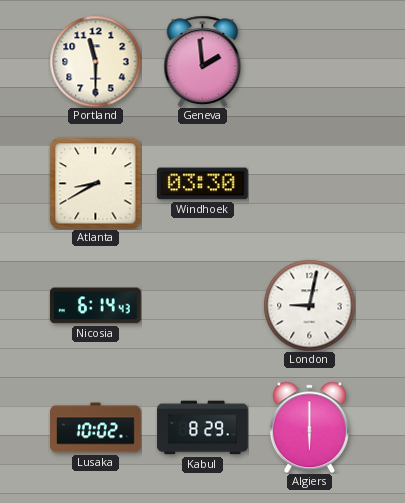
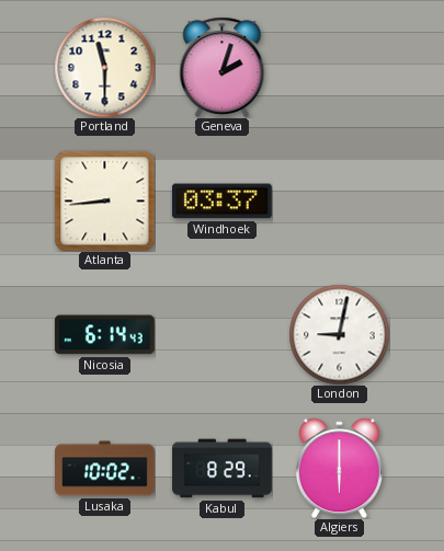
Geneva: 1:59 -> 2:03 (223, 67)
Atlanta: 8:40 -> 8:44 (104, 200)
Windhoek: 03:30 -> 03:37 (221, 202)
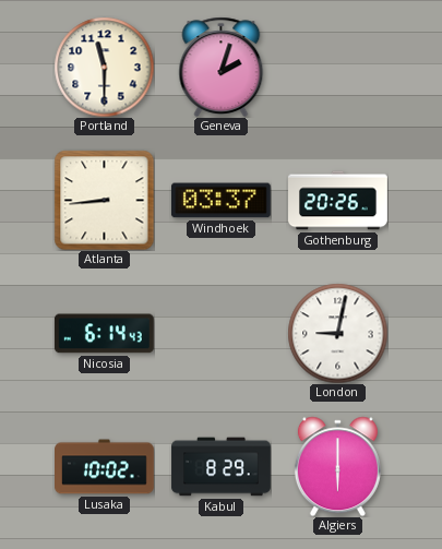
Gothenburg: none -> 20:26 (338, 201)
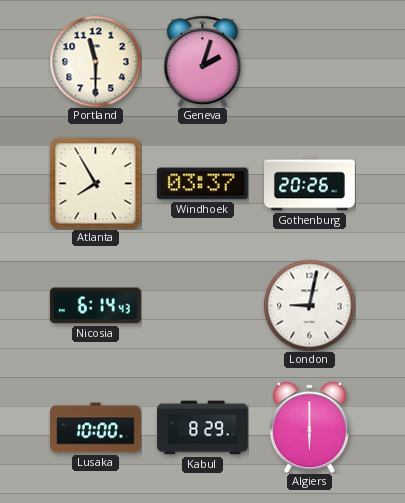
Atlanta: 8:44 -> 7:55 (95, 183)
Lusaka: 10:02 -> 10:00 (96, 428)
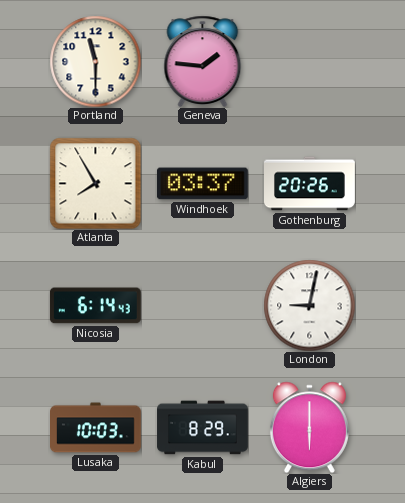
Geneva: 2:03 -> 1:46 (203, 61)
Lusaka: 10:00 -> 10:03 (96, 428)
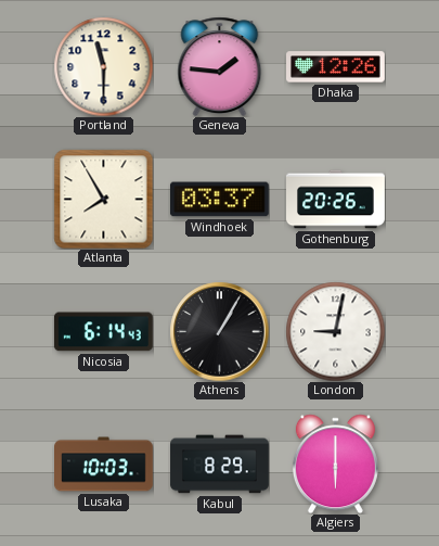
Dhaka: none -> 12:26 (336, 67)
Athens: none -> 1:05 (219, 331)
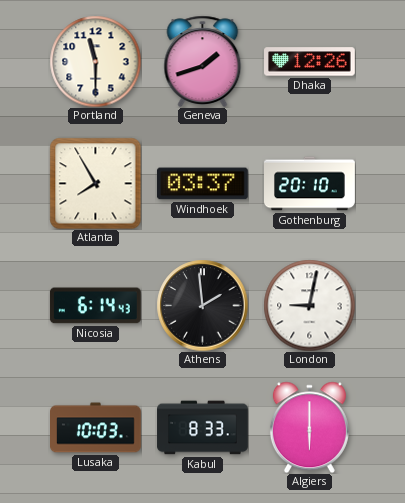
Geneva: 1:46 -> 1:42 (203, 61)
Gothenburg: 20:26 -> 20:10 (310, 184)
Athens: 1:05 -> 1:59 (202, 305)
Kabul: 8:29 -> 8:33 (203, 428)
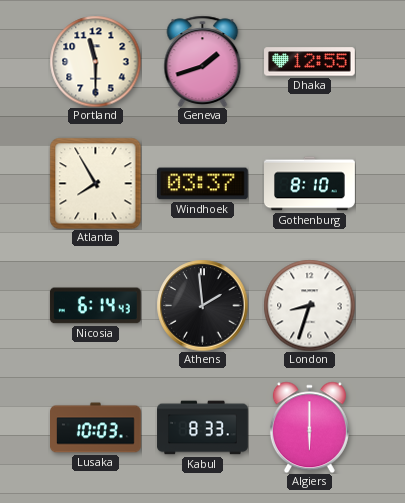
Dhaka: 12:26 -> 12:55 (310, 62)
Gothenburg: 20:10 -> 8:10 (310, 184)
London: 9:02 -> 8:33 (309, 305)
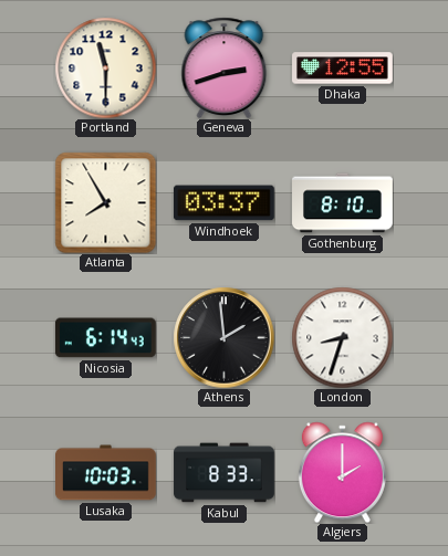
Geneva: 1:42 -> 2:42 (225, 67)
Algiers: 6:00 -> 2:00 (342, 472)
